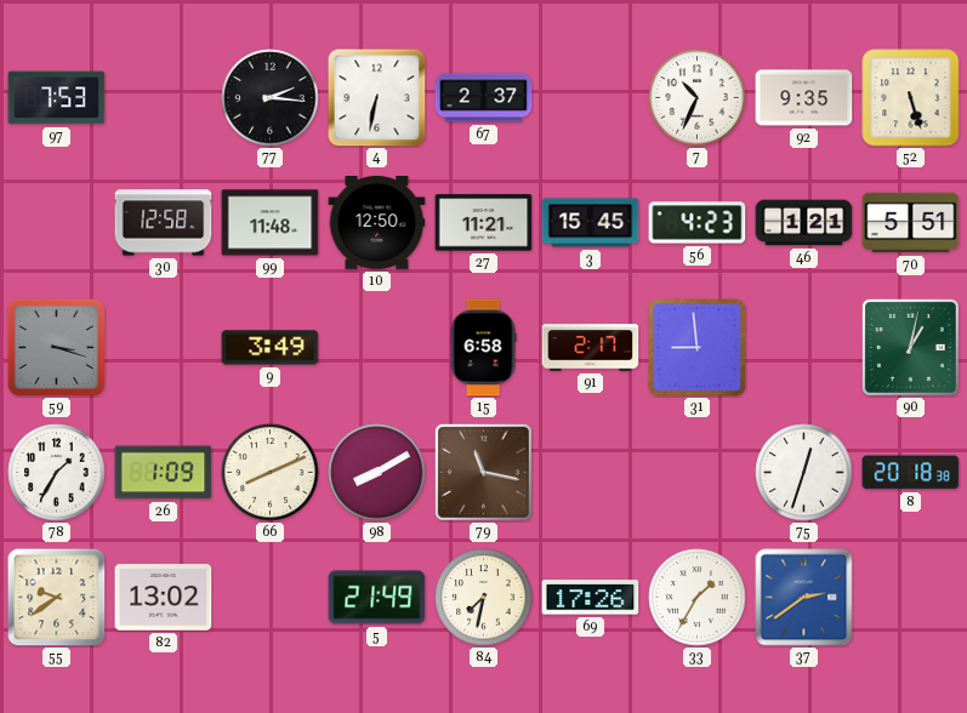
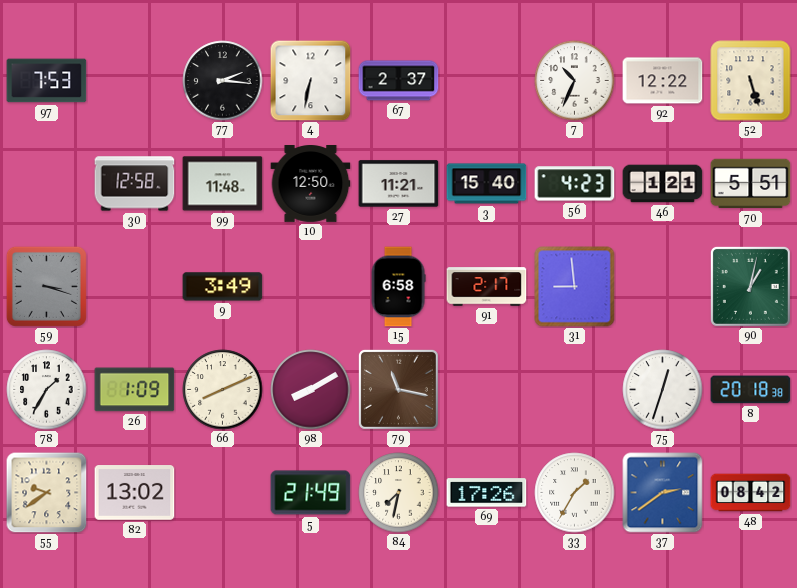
92: 9:35 -> 12:22 (663, 81)
3: 15:45 -> 15:40 (487, 184)
48: none -> 08:42 (751, 493)
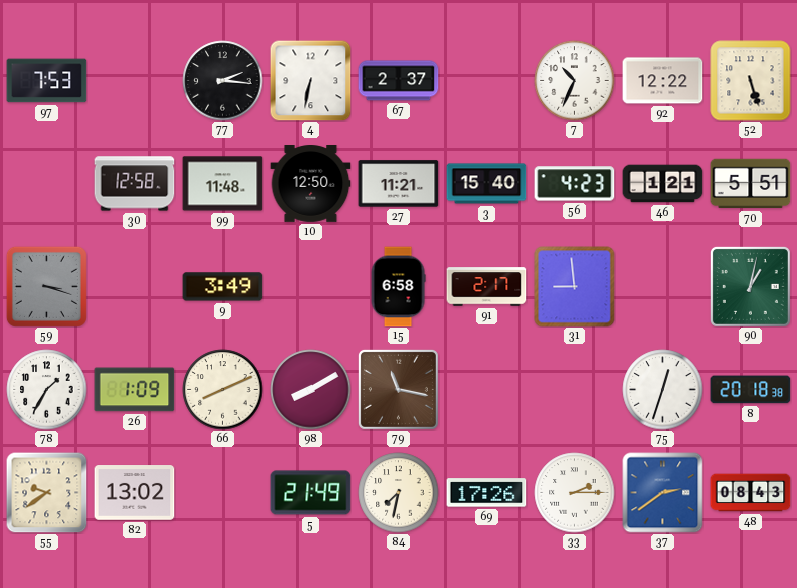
33: 1:35 -> 2:15 (575, 493)
48: 08:42 -> 08:43 (751, 493)
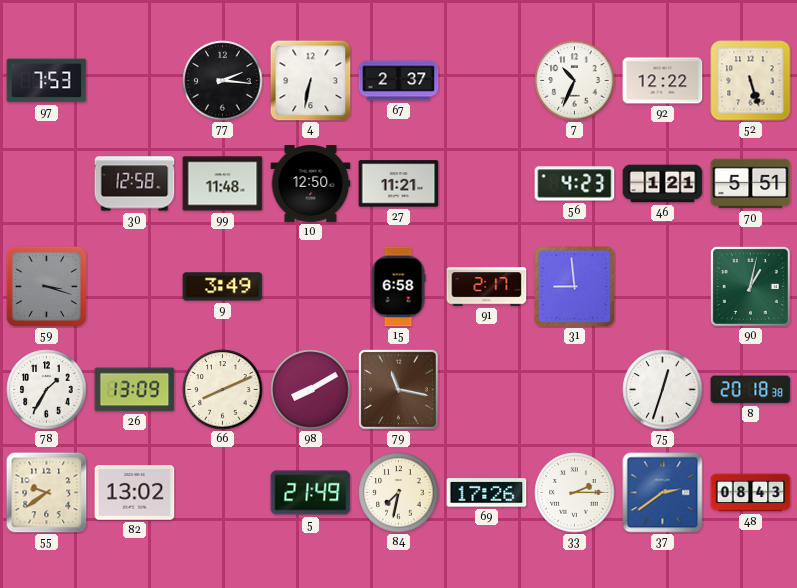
3: 15:40 -> none (487, 184)
26: 1:09 -> 13:09 (135, 390)
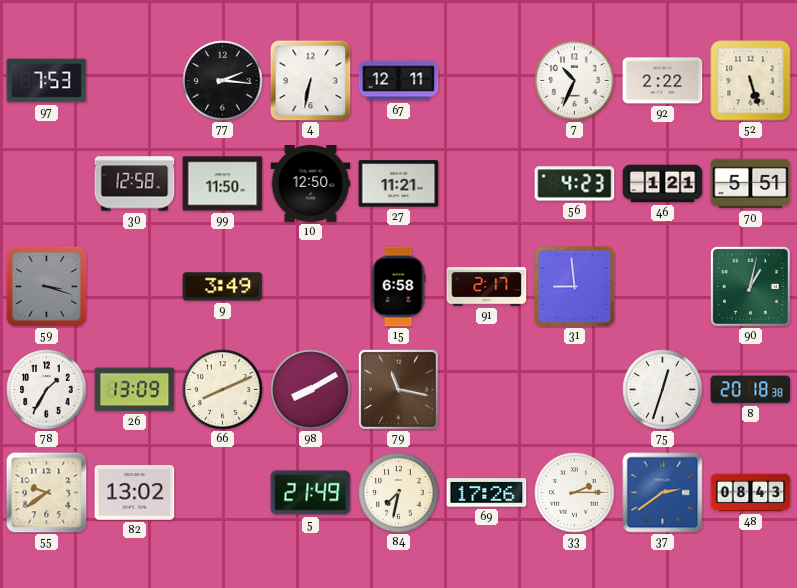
67: 2:37 -> 12:11 (399, 81)
92: 12:22 -> 2:22 (663, 81)
99: 11:48 -> 11:50 (223, 184)
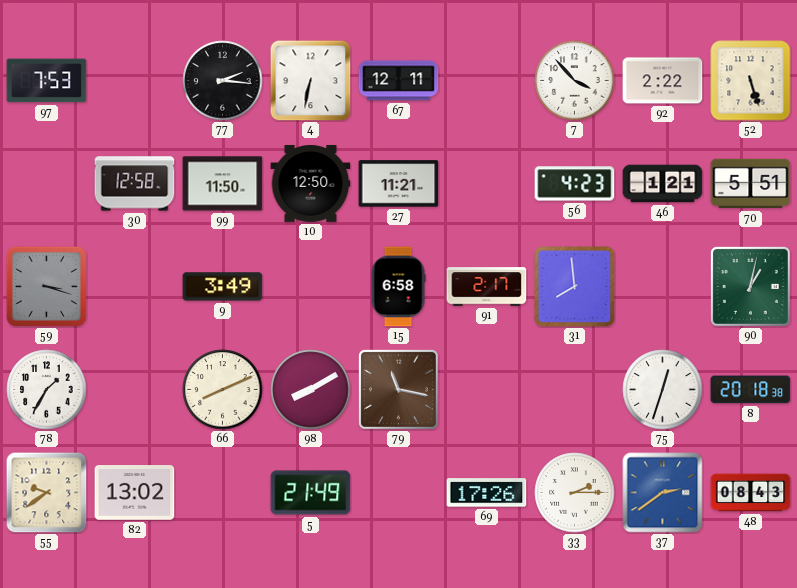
7: 10:34 -> 3:53 (575, 81)
31: 8:59 -> 7:59 (575, 287)
26: 13:09 -> none (135, 390)
84: 7:32 -> none (399, 493)
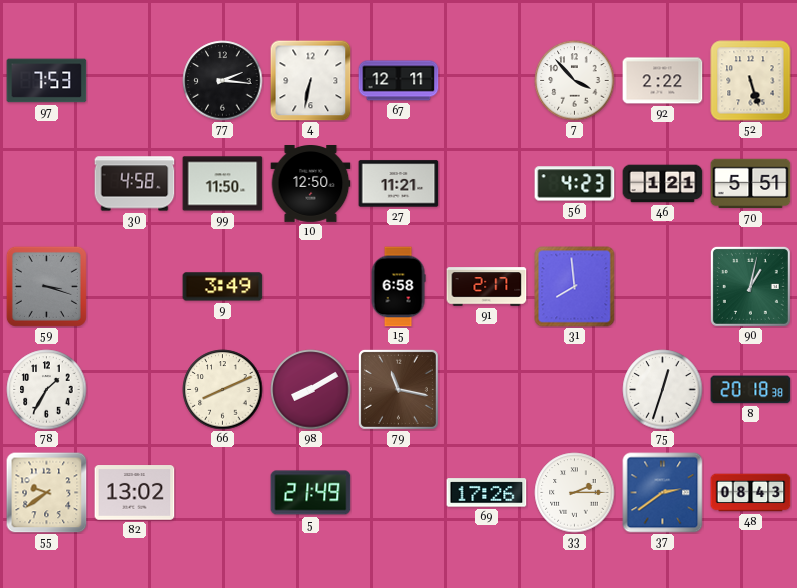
30: 12:58 -> 4:58 (135, 184)
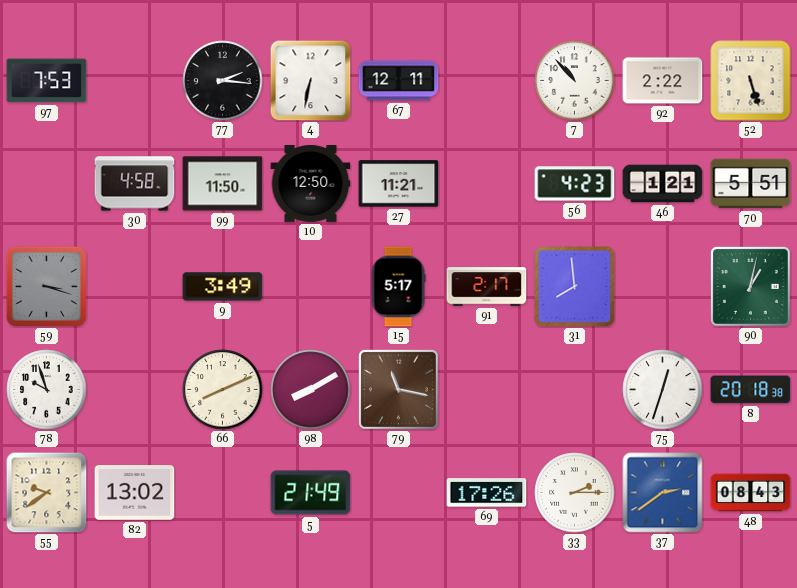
7: 3:53 -> 10:53 (575, 81)
15: 6:58 -> 5:17 (398, 287)
78: 1:35 -> 9:57 (47, 390)
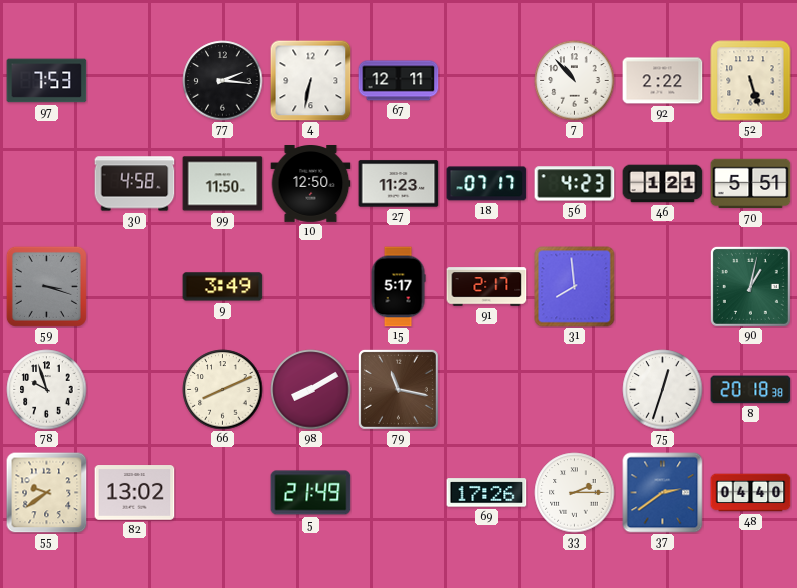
27: 11:21 -> 11:23 (399, 184)
18: none -> 07:17 (487, 184)
48: 08:43 -> 04:40 (751, 493)
